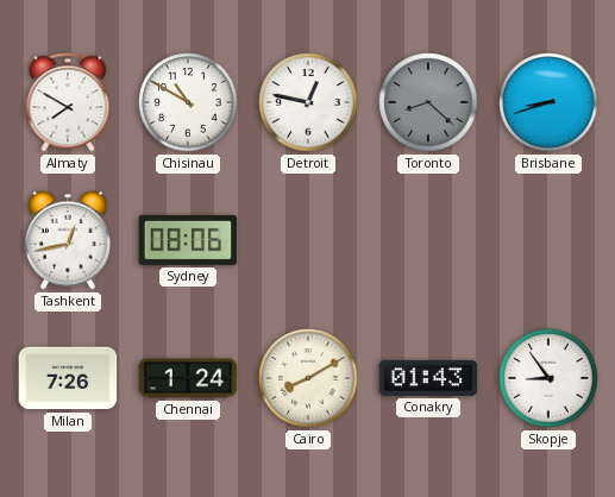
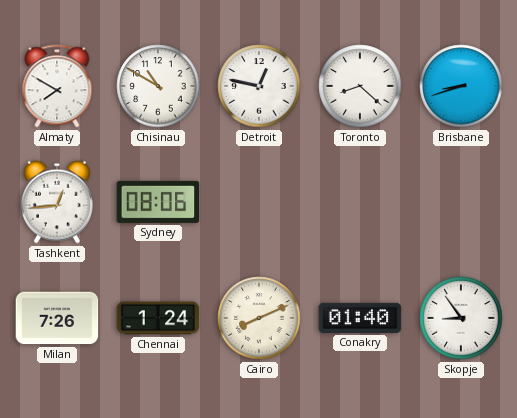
Toronto dial: grey -> white (360, 86)
Tashkent: 12:43 -> 12:44 (57, 202)
Cairo: 8:10 -> 8:11 (259, 318)
Conakry: 01:43 -> 01:40 (360, 318)
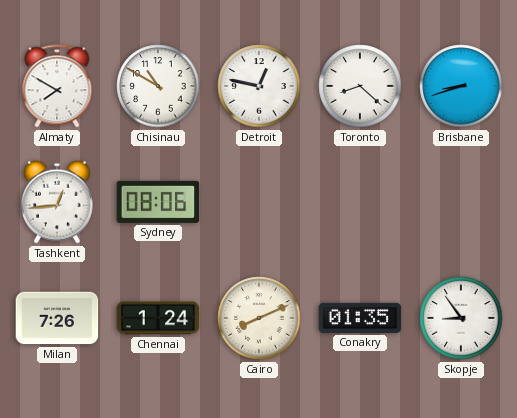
Conakry: 01:40 -> 01:35 (360, 318)
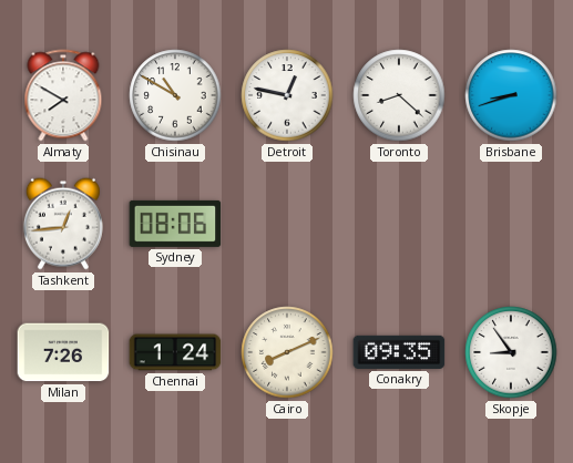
Conakry: 01:35 -> 09:35 (399, 352)
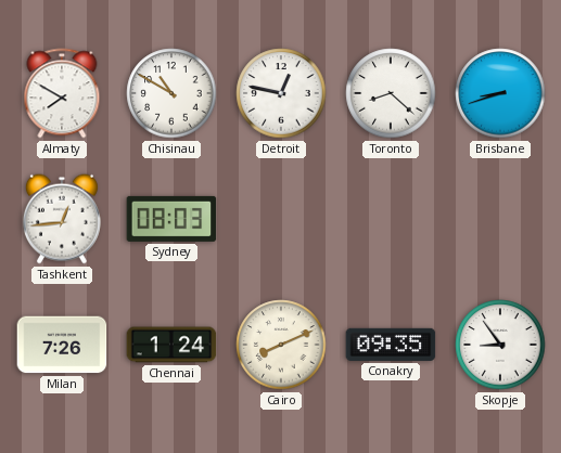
Sydney: 08:06 -> 08:03 (171, 219)
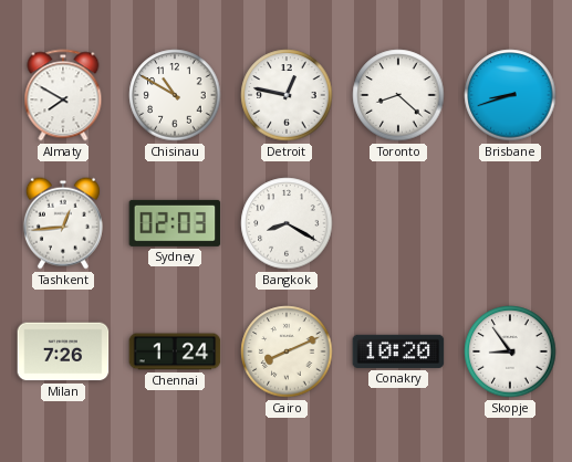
Sydney: 08:03 -> 02:03 (175, 223)
Bangkok: none -> 8:20 (287, 223)
Conakry: 09:35 -> 10:20 (398, 351)
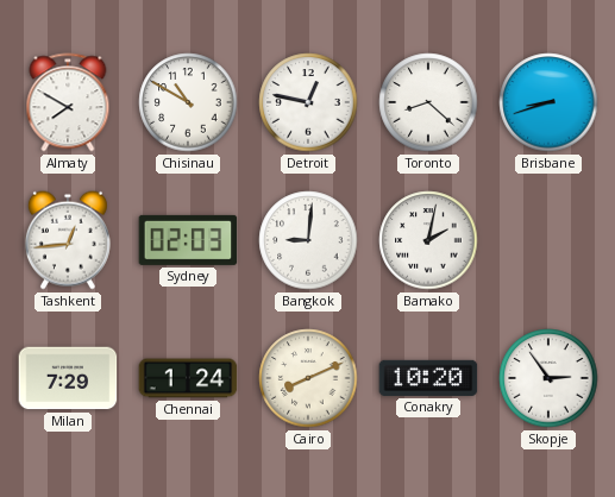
Bangkok: 8:20 -> 9:01 (308, 240)
Bamako: none -> 2:02 (428, 240)
Milan: 7:26 -> 7:29 (68, 378)
Skopje: 8:54 -> 2:54 (548, 378)
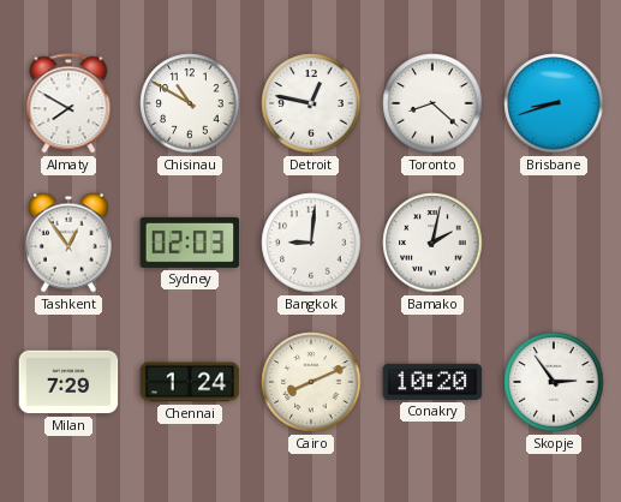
Tashkent: 12:44 -> 12:54 (68, 243)
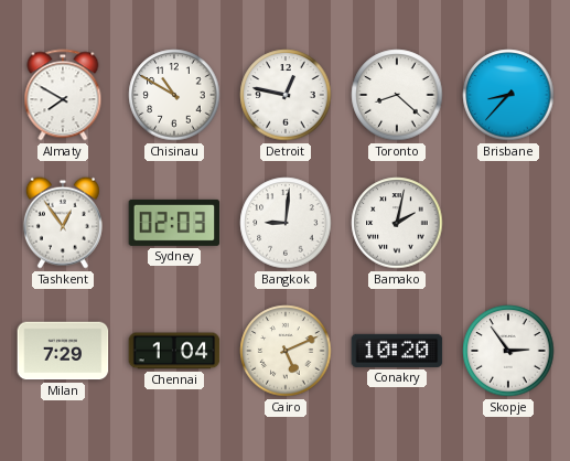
Brisbane: 8:42 -> 8:37 (508, 95)
Chennai: 1:24 -> 1:04 (174, 351)
Cairo: 8:11 -> 5:11 (286, 351)
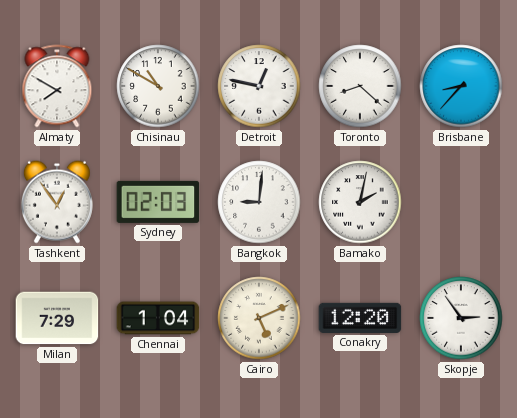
Conakry: 10:20 -> 12:20 (360, 318)
